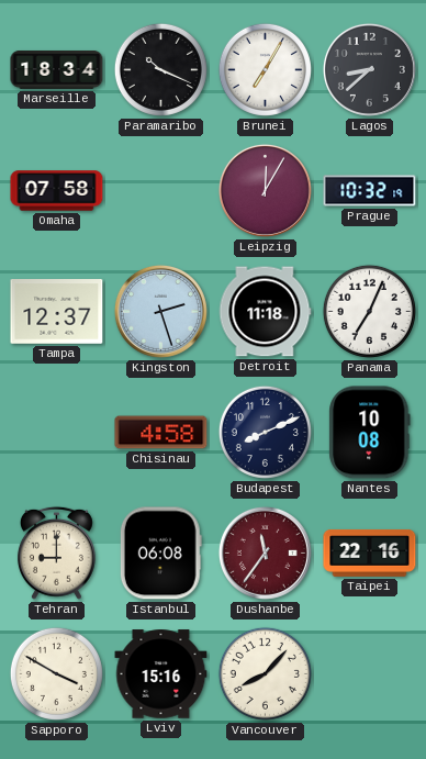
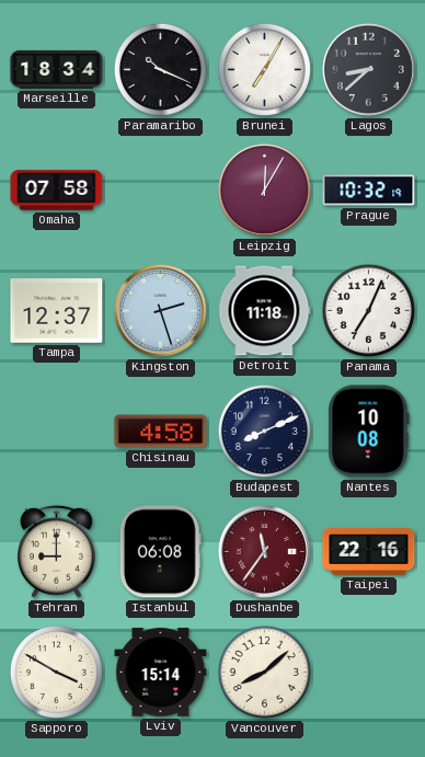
Lviv: 15:16 -> 15:14 (161, 673)
Vancouver: 8:07 -> 8:08 (264, 672)
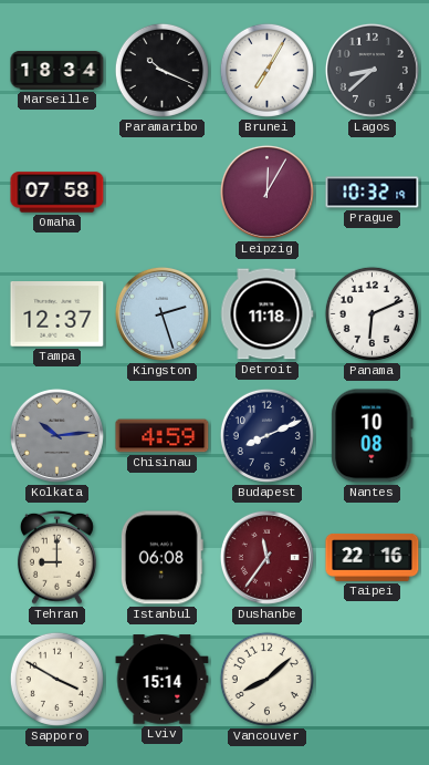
Panama: 7:04 -> 6:11 (372, 313)
Kolkata: none -> 10:14 (56, 435)
Chisinau: 4:58 -> 4:59 (163, 436)
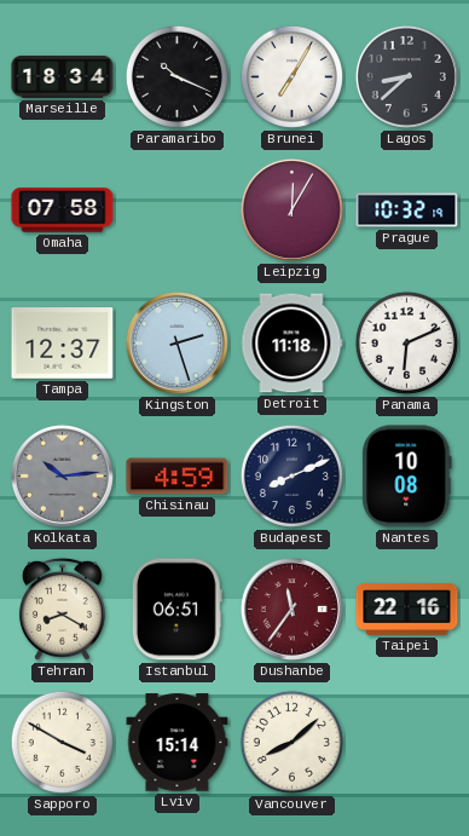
Tehran: 9:00 -> 8:20 (62, 609)
Istanbul: 06:08 -> 06:51 (176, 610)
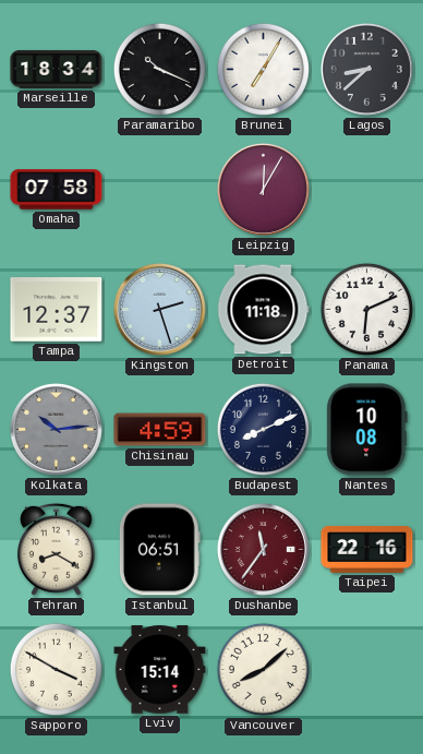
Prague: 10:32 -> none (407, 211)
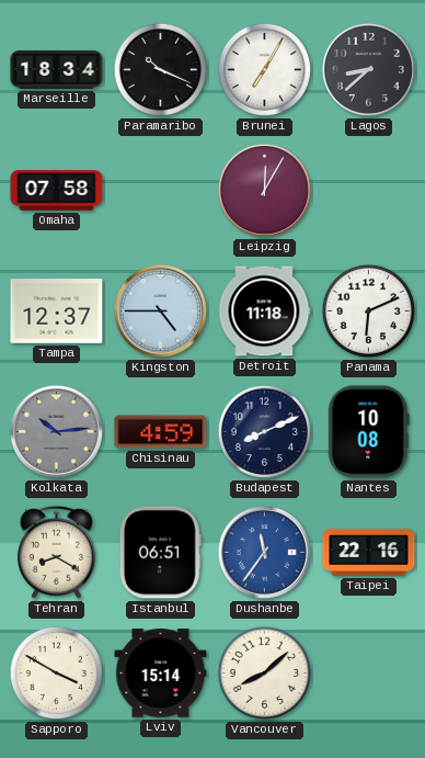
Kingston: 2:27 -> 4:45 (160, 310)
Dushanbe dial: burgundy -> blue (264, 552)
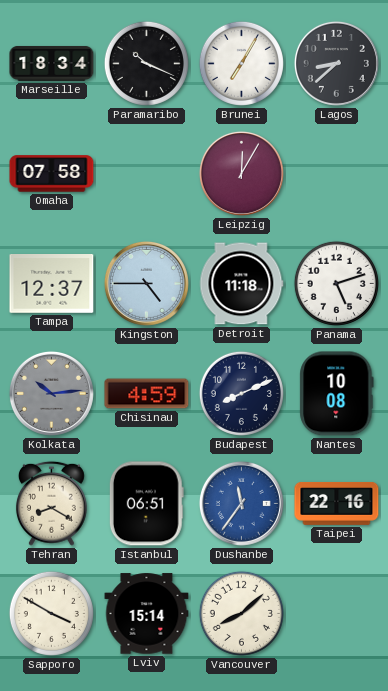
Panama: 6:11 -> 5:12 (336, 283)
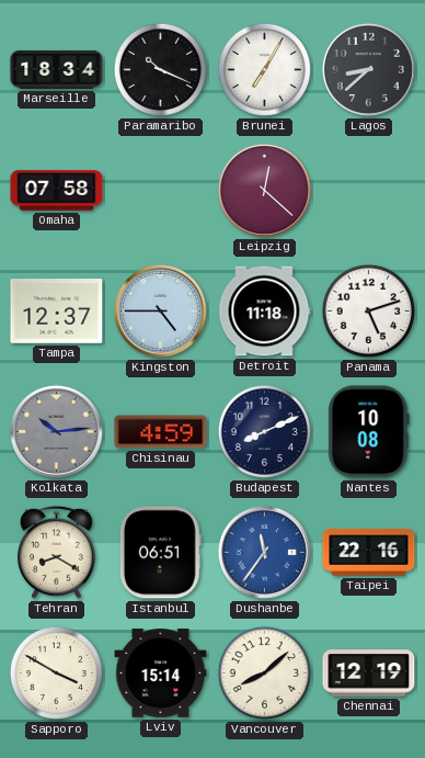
Leipzig: 12:05 -> 12:22 (264, 190)
Chennai: none -> 12:19 (369, 674)
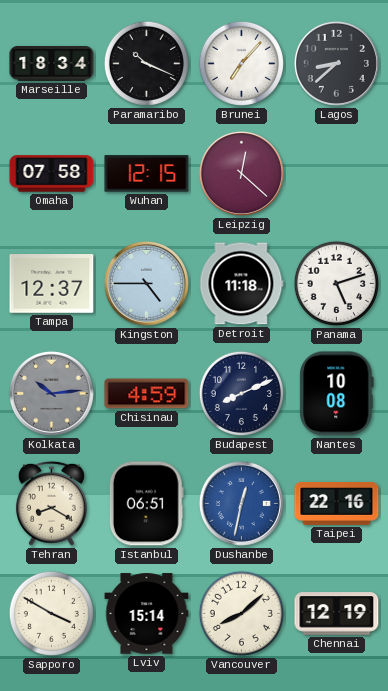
Brunei: 7:05 -> 7:07 (241, 63)
Wuhan: none -> 12:15 (147, 174)
Dushanbe: 11:36 -> 12:32 (241, 503)
